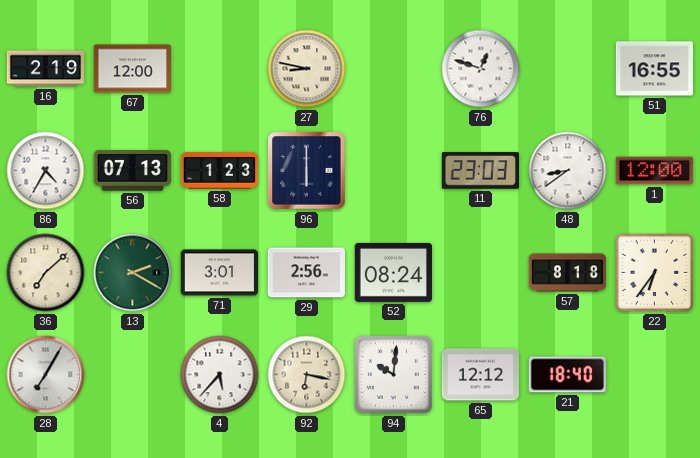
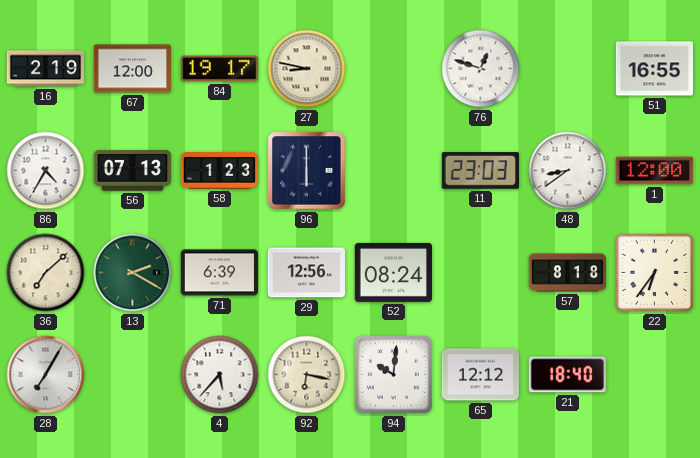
84: none -> 19:17 (219, 69)
71: 3:01 -> 6:39 (219, 273)
29: 2:56 -> 12:56 (306, 273)
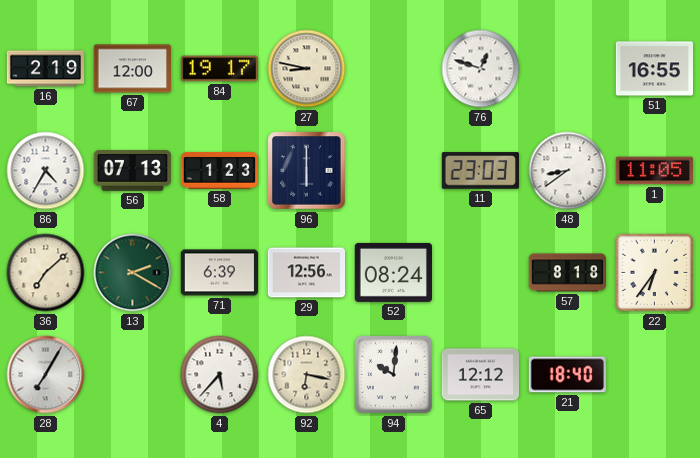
1: 12:00 -> 11:05 (654, 171)
